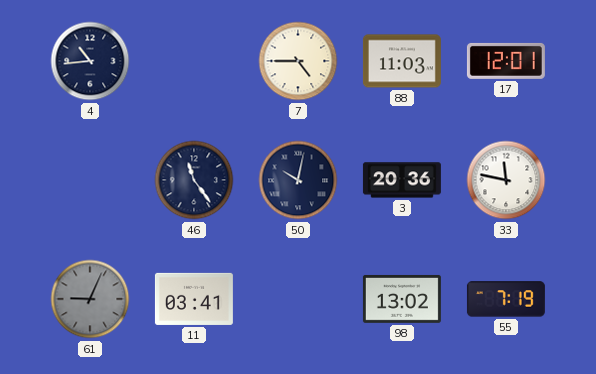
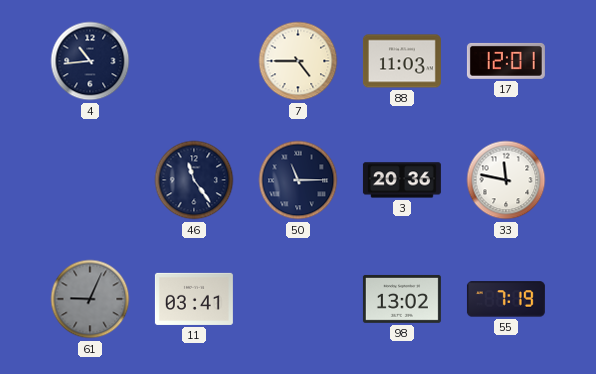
50: 10:02 -> 11:15 (298, 180)
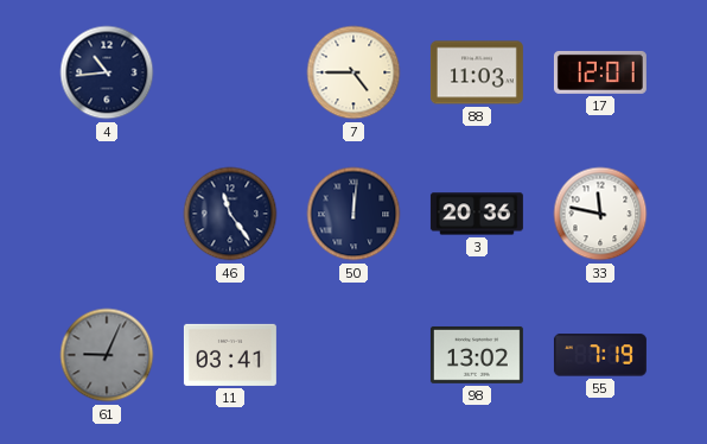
50: 11:15 -> 12:01 (353, 214)
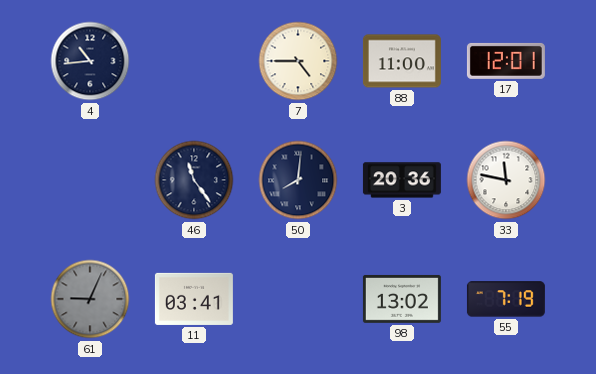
88: 11:03 -> 11:00 (402, 61)
50: 12:01 -> 8:01 (298, 180)
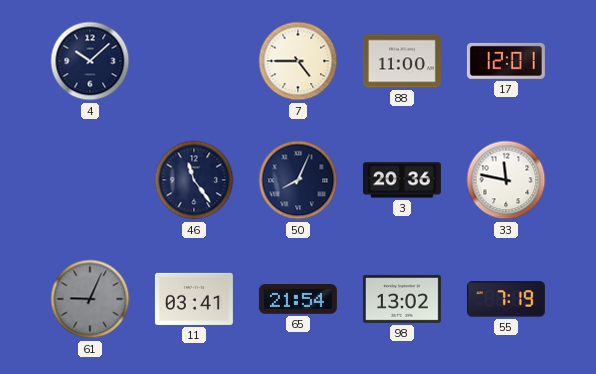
4: 10:44 -> 10:08 (90, 61)
50: 8:01 -> 8:04 (298, 180)
65: none -> 21:54 (298, 299)
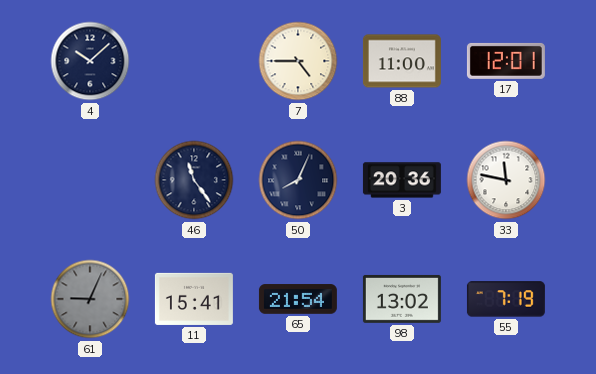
11: 03:41 -> 15:41 (194, 299)
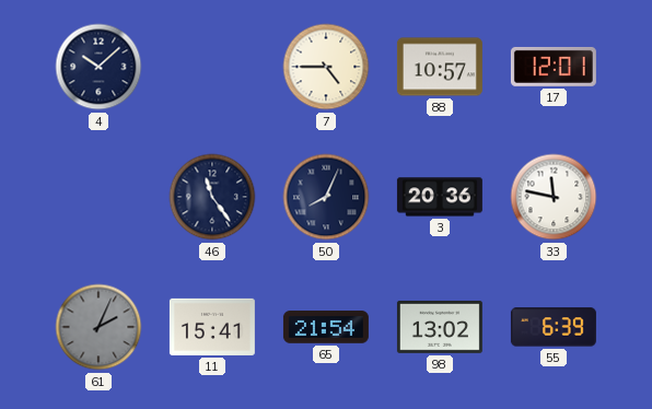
88: 11:00 -> 10:57 (440, 67)
61: 9:04 -> 2:04 (98, 327)
55: 7:19 -> 6:39 (554, 327)
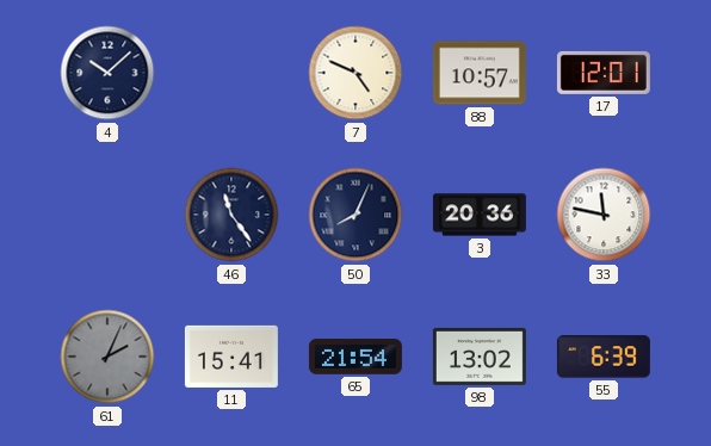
7: 4:45 -> 4:49 (355, 73)
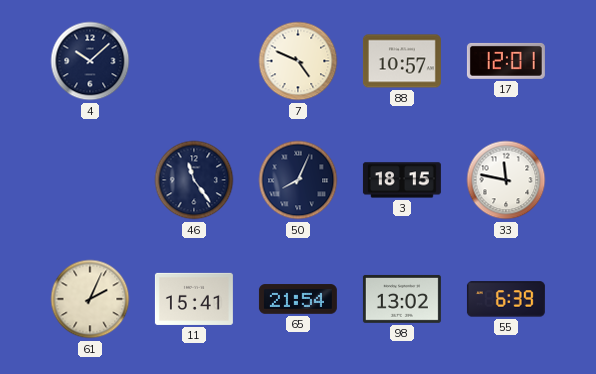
3: 20:36 -> 18:15 (402, 180)
61 dial: grey -> cream (90, 299)
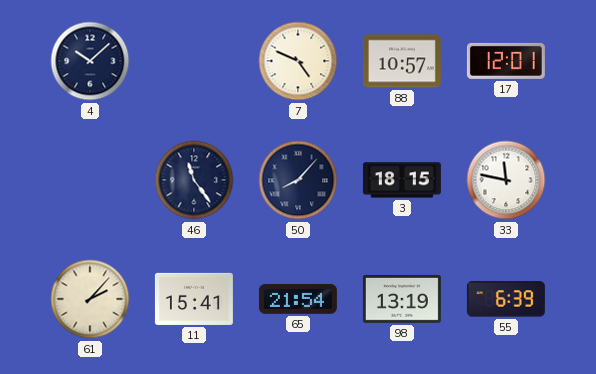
50: 8:04 -> 8:07 (298, 180)
61: 2:04 -> 2:07 (90, 299)
98: 13:02 -> 13:19 (402, 299)
